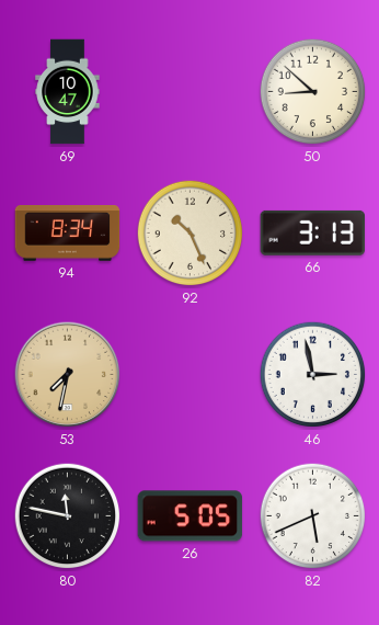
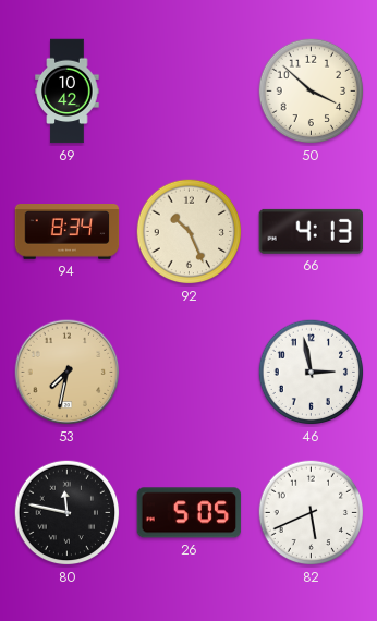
69: 10:47 -> 10:42 (68, 92)
50: 8:52 -> 3:52 (312, 92)
66: 3:13 -> 4:13 (311, 231)
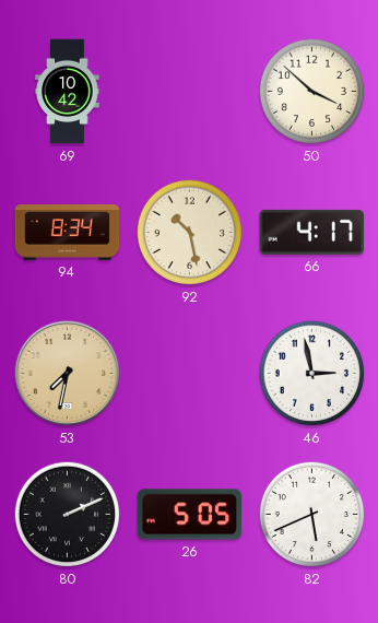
92: 10:26 -> 10:28 (190, 233)
66: 4:13 -> 4:17 (311, 232)
80: 11:47 -> 2:11 (68, 515)
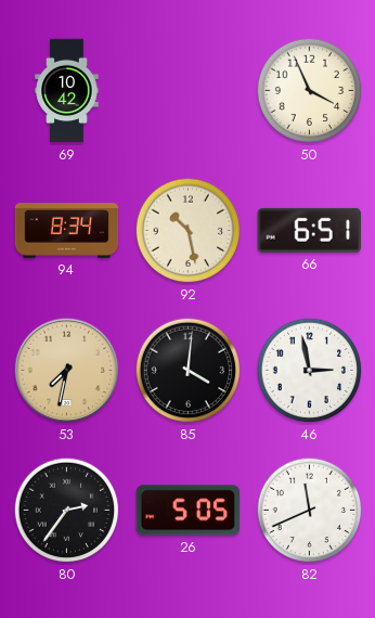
50: 3:52 -> 3:56 (310, 91)
66: 4:17 -> 6:51 (309, 230)
85: none -> 4:01 (189, 371)
80: 2:11 -> 2:36 (67, 511)
82: 5:41 -> 11:41 (310, 511)
